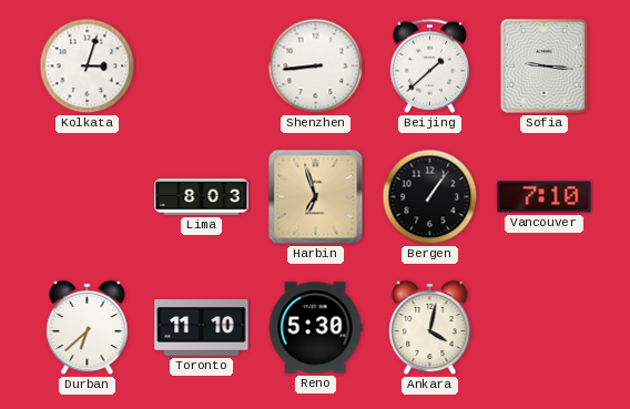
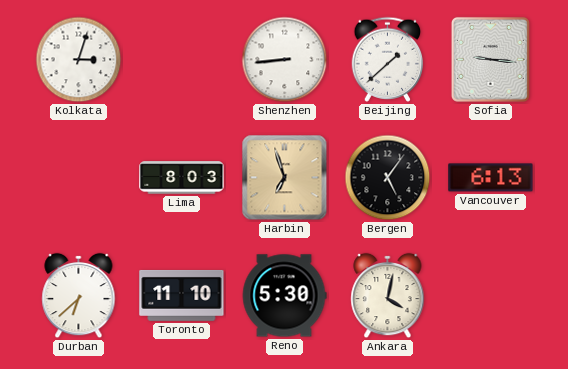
Bergen: 1:06 -> 5:06 (388, 178)
Vancouver: 7:10 -> 6:13 (491, 178)
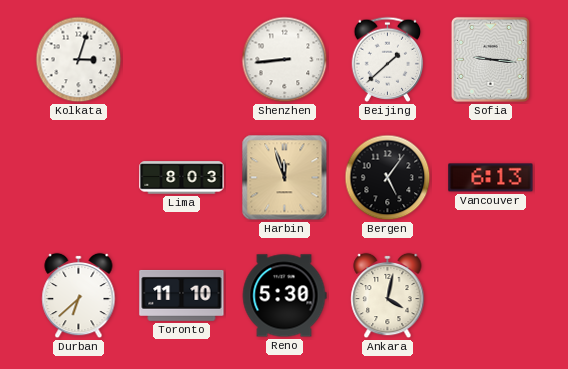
Harbin: 6:57 -> 11:57 (285, 178)
